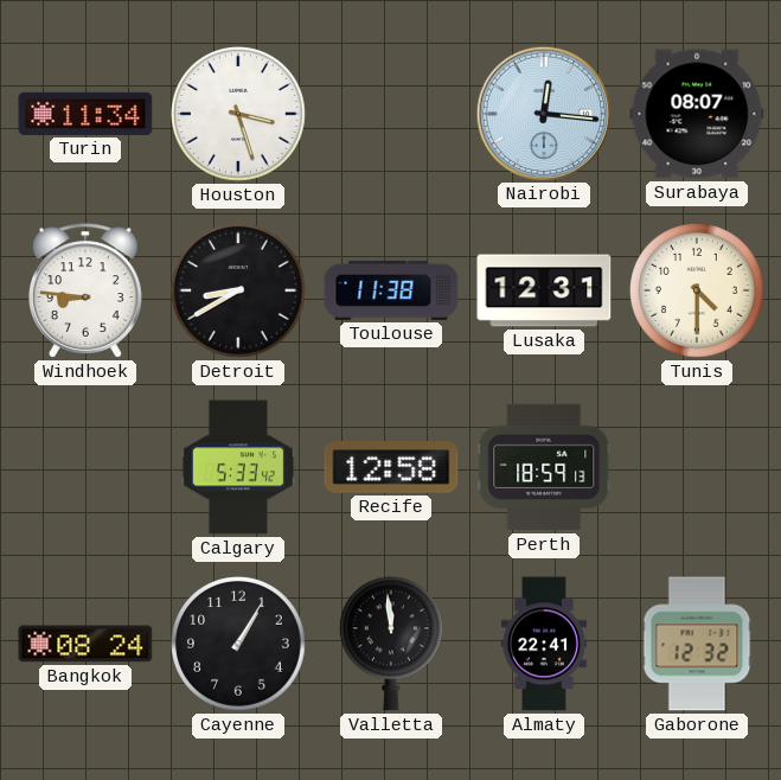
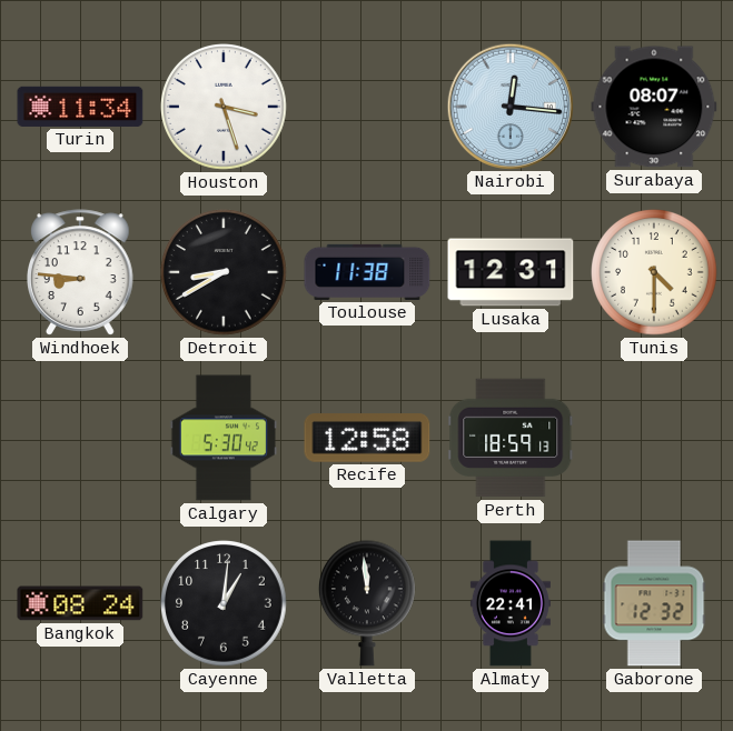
Calgary: 5:33 -> 5:30 (224, 438)
Cayenne: 1:05 -> 1:01 (225, 604)
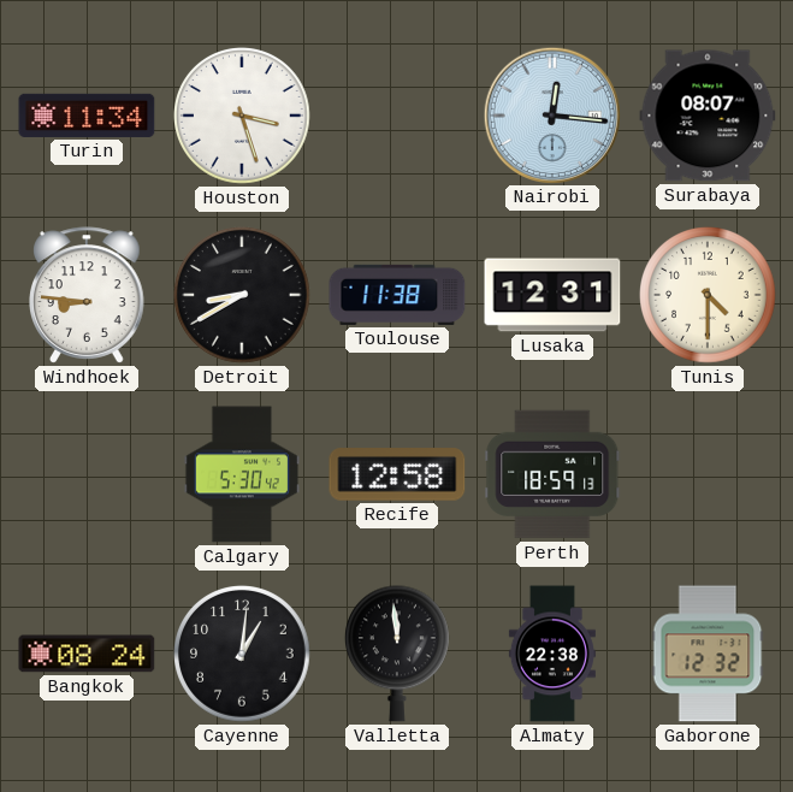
Almaty: 22:41 -> 22:38 (552, 654)
